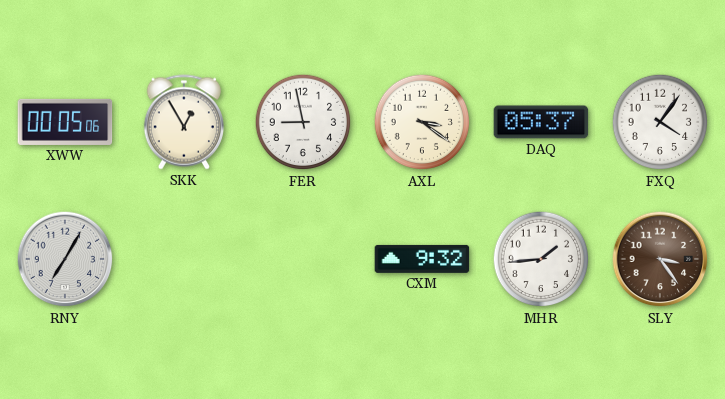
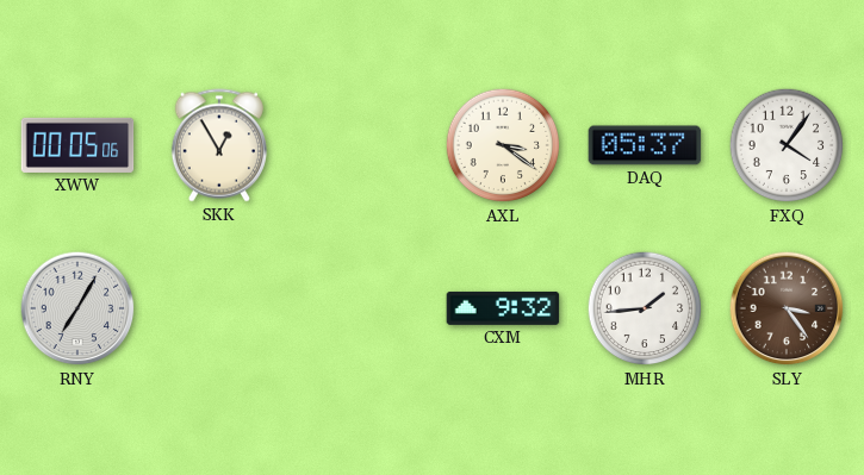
FER: 8:58 -> none (303, 122)
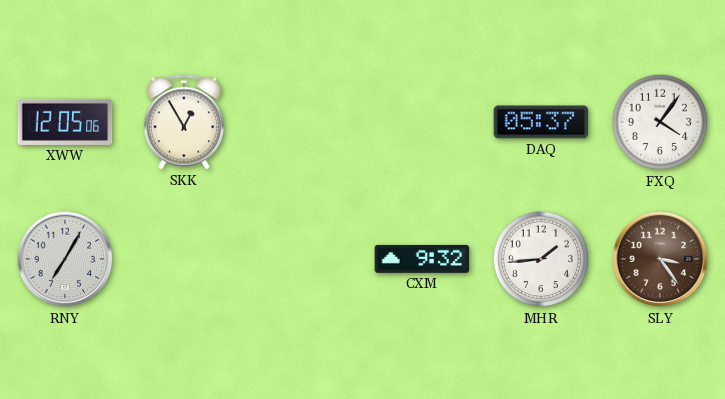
XWW: 00:05 -> 12:05 (65, 122)
AXL: 3:21 -> none (503, 145)
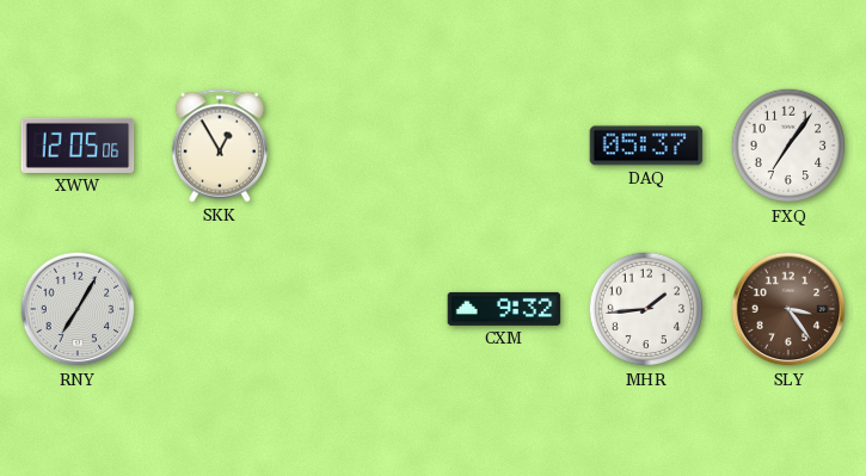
FXQ: 4:06 -> 7:06 (788, 146)
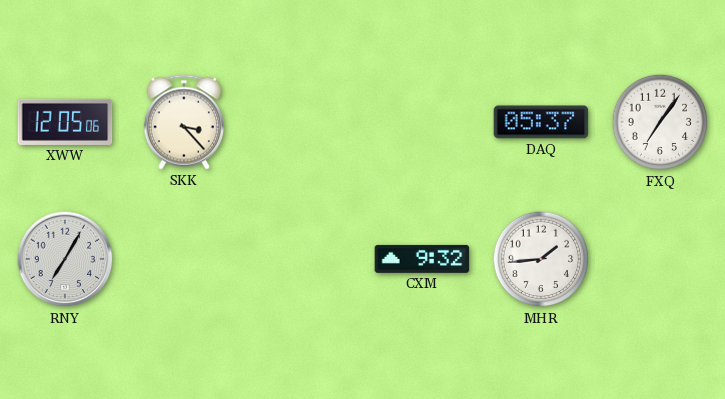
SKK: 12:55 -> 3:23 (184, 122)
SLY: 3:24 -> none (788, 309)
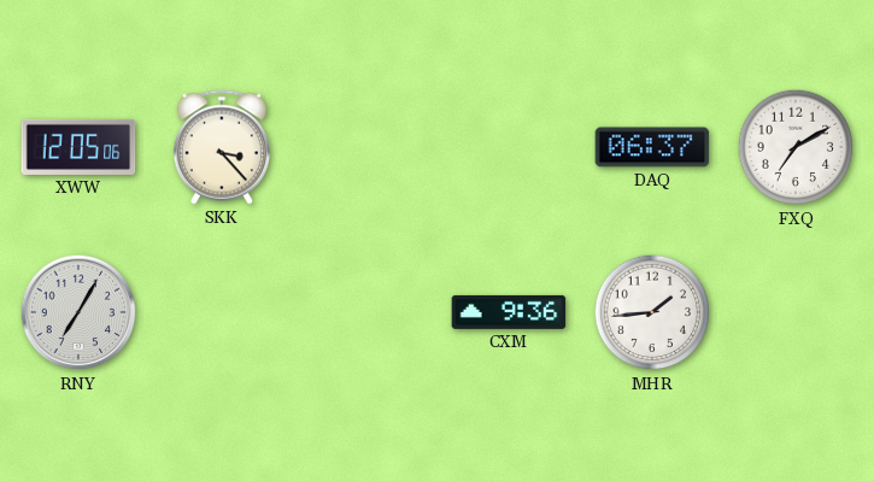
DAQ: 05:37 -> 06:37 (652, 147)
FXQ: 7:06 -> 7:10 (796, 147)
CXM: 9:32 -> 9:36 (509, 312)
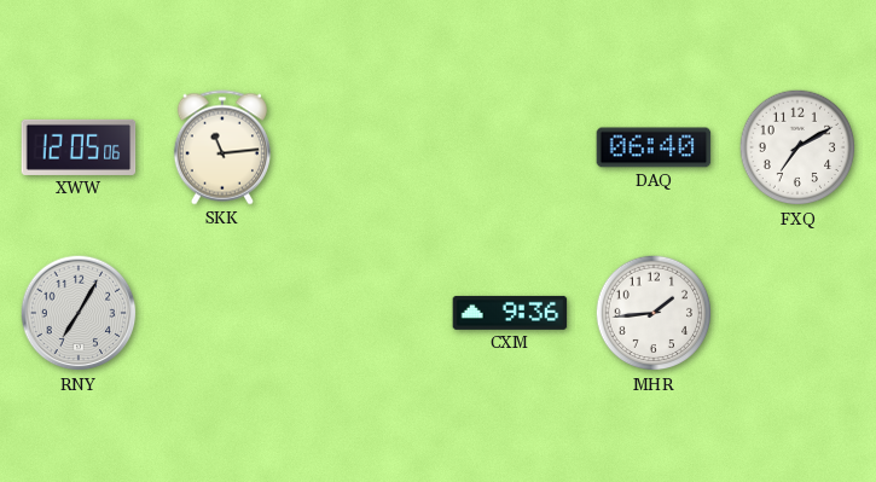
SKK: 3:23 -> 11:14 (222, 147)
DAQ: 06:37 -> 06:40 (654, 147)
